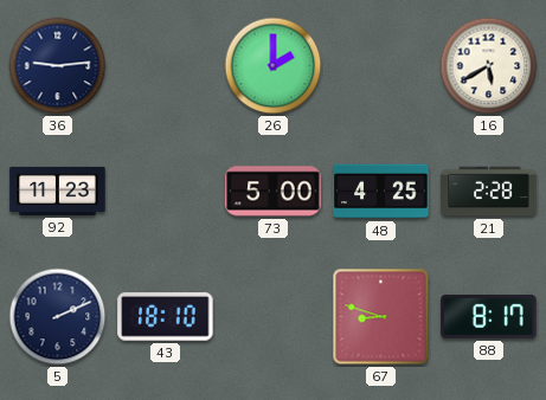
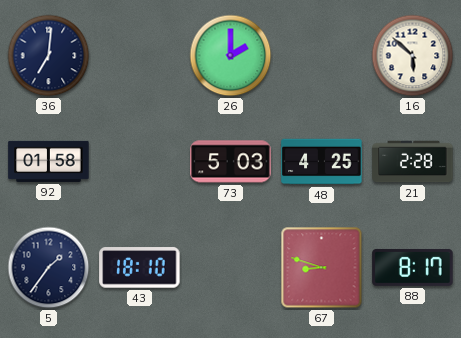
36: 9:14 -> 7:01 (49, 56)
16: 5:40 -> 5:52 (413, 56)
92: 11:23 -> 01:58 (49, 161)
73: 5:00 -> 5:03 (231, 162)
5: 2:11 -> 1:36 (49, 268)
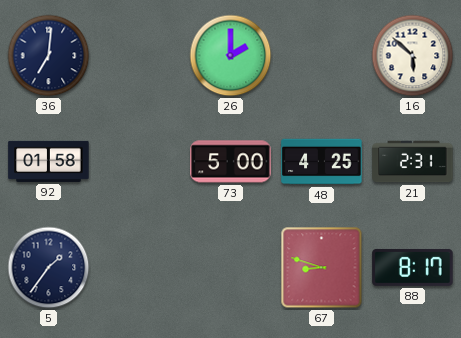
73: 5:03 -> 5:00 (231, 162)
21: 2:28 -> 2:31 (413, 162)
43: 18:10 -> none (140, 268)
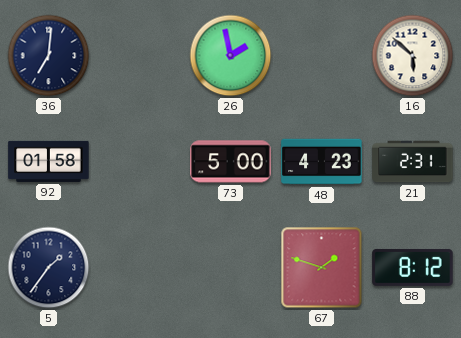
26: 2:00 -> 1:58 (231, 56)
48: 4:25 -> 4:23 (322, 162)
67: 8:48 -> 1:48 (322, 268)
88: 8:17 -> 8:12 (413, 267)
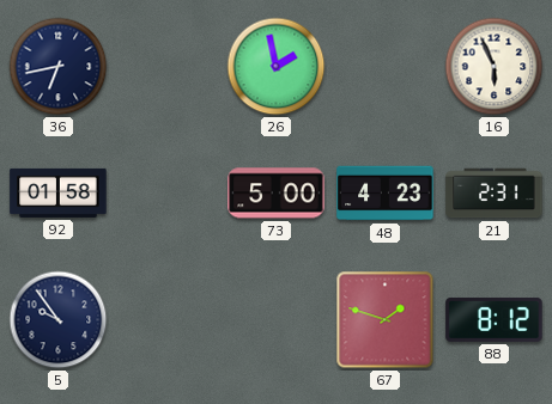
36: 7:01 -> 6:43 (59, 67)
16: 5:52 -> 5:56 (495, 67)
5: 1:36 -> 9:54 (59, 320)
